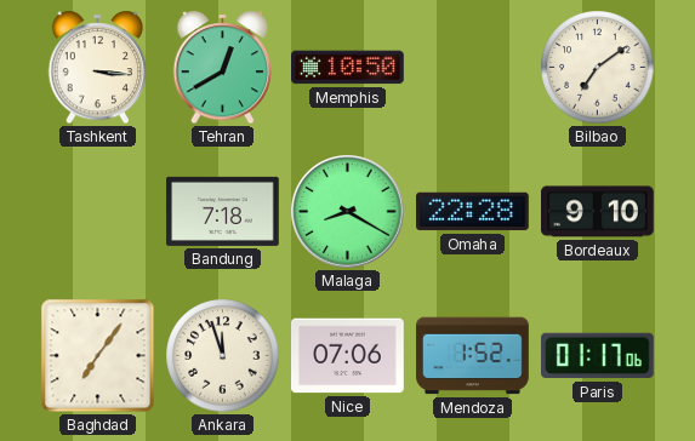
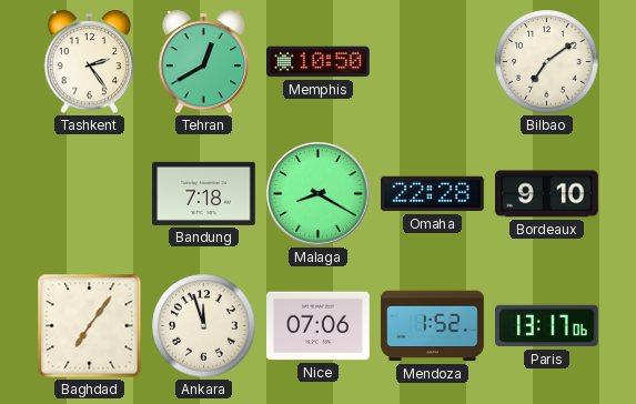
Tashkent: 3:16 -> 2:24 (90, 62)
Paris: 01:17 -> 13:17 (547, 326)
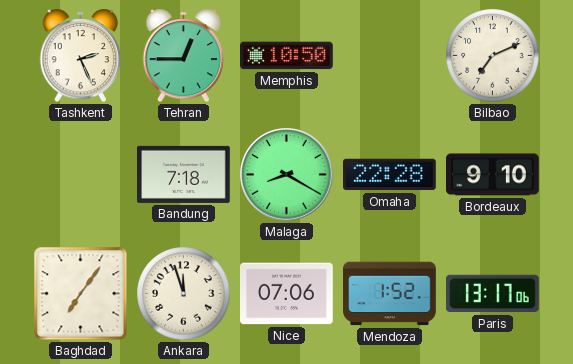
Tashkent: 2:24 -> 2:26 (81, 56)
Tehran: 12:40 -> 12:45 (184, 56)
Bilbao: 7:09 -> 7:11 (493, 56)
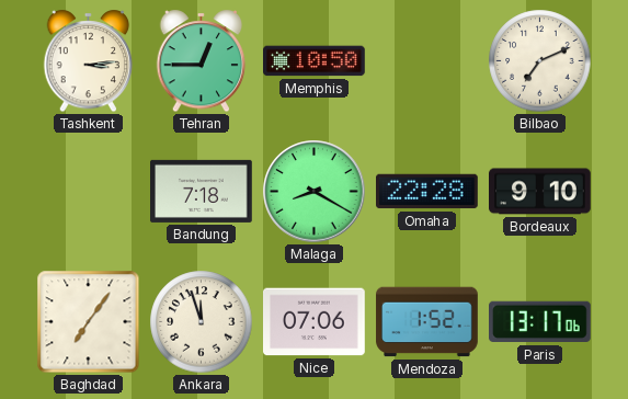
Tashkent: 2:26 -> 3:14 (89, 61)
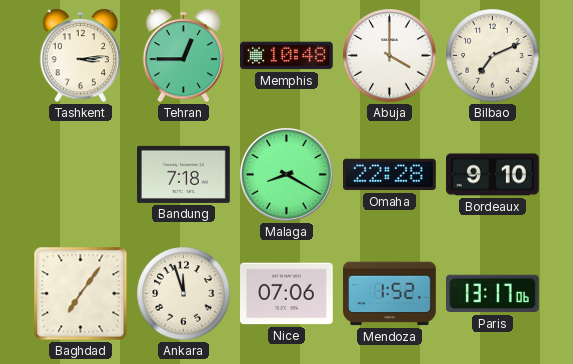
Memphis: 10:50 -> 10:48 (287, 56)
Abuja: none -> 4:00 (390, 56)
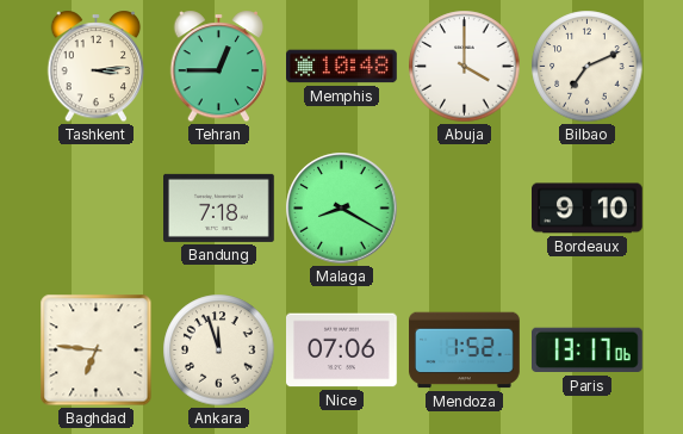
Omaha: 22:28 -> none (390, 175)
Baghdad: 7:06 -> 6:46 (97, 351)
